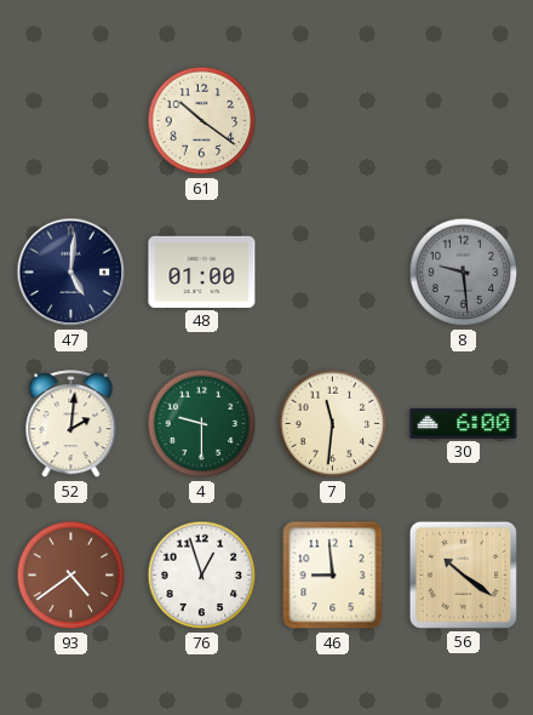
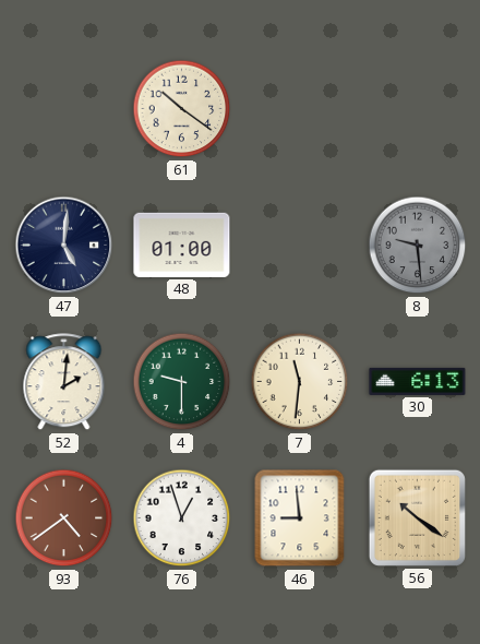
30: 6:00 -> 6:13 (418, 381)
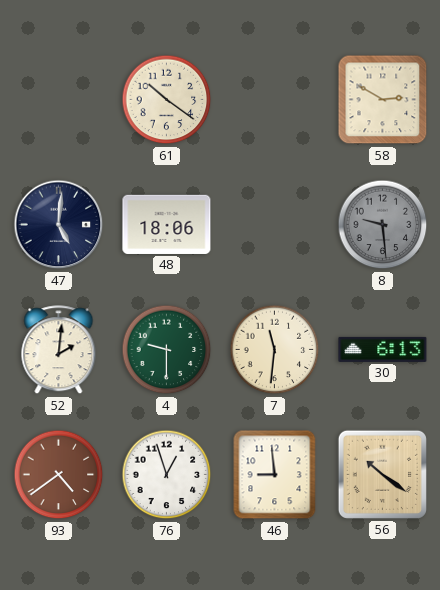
58: none -> 2:50 (383, 100)
48: 01:00 -> 18:06 (167, 224)
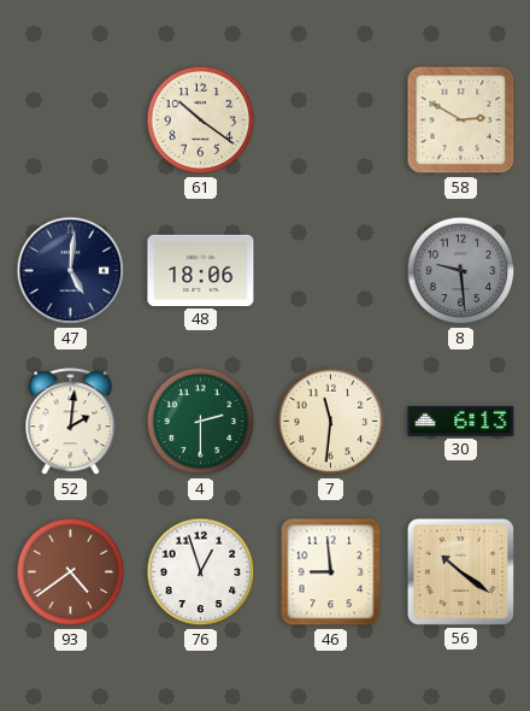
4: 9:30 -> 2:30 (201, 422)
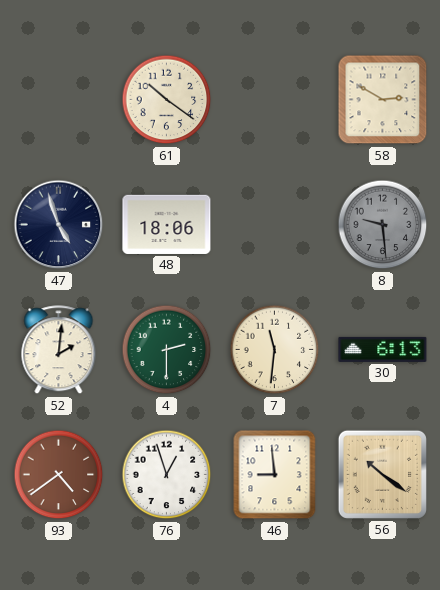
47: 5:01 -> 4:57 (59, 225)
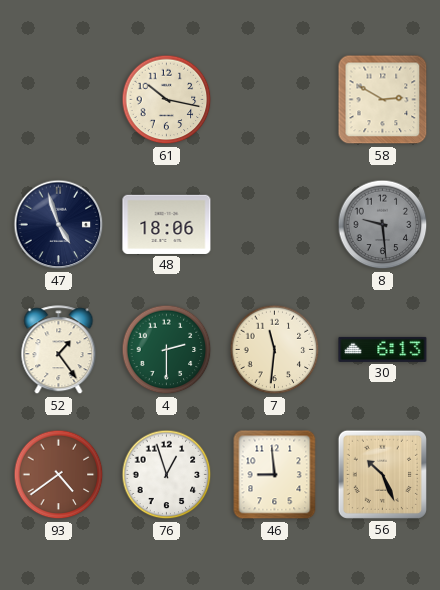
61: 10:21 -> 10:17 (167, 100)
52: 2:01 -> 1:24 (59, 350)
56: 10:21 -> 10:26 (382, 474)
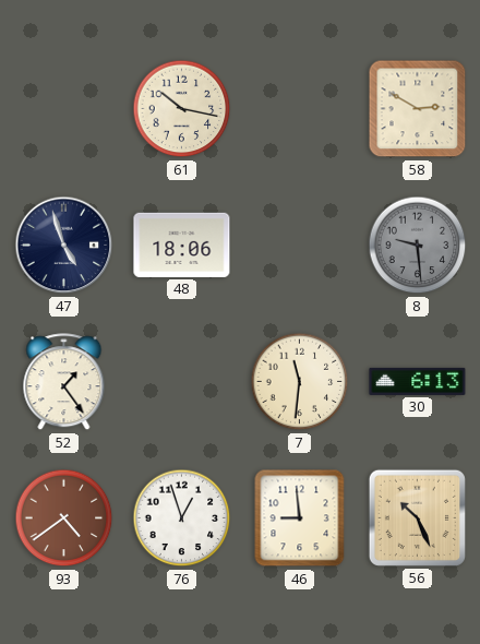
4: 2:30 -> none (167, 350)
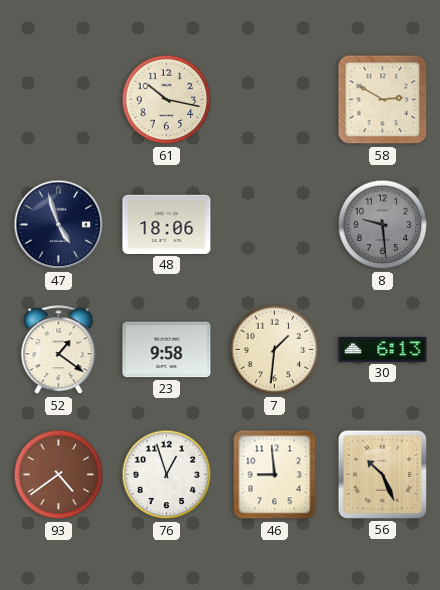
52: 1:24 -> 1:21 (59, 350)
23: none -> 9:58 (167, 350)
7: 11:31 -> 1:31 (275, 350)
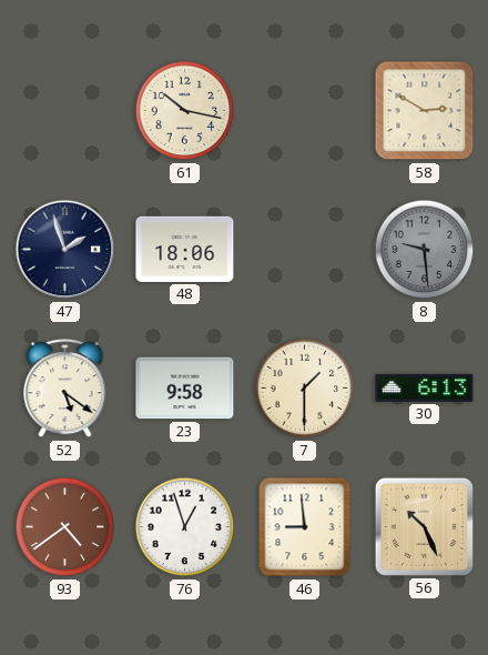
47: 4:57 -> 1:57 (65, 250)
52: 1:21 -> 5:21 (65, 389)
7: 1:31 -> 1:30 (305, 389)
